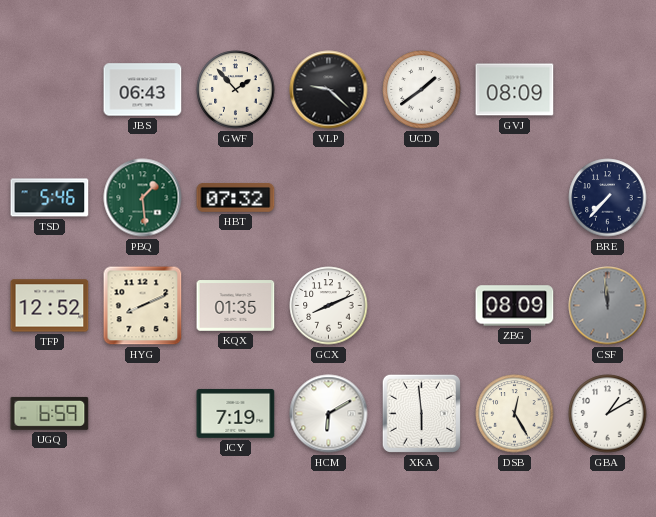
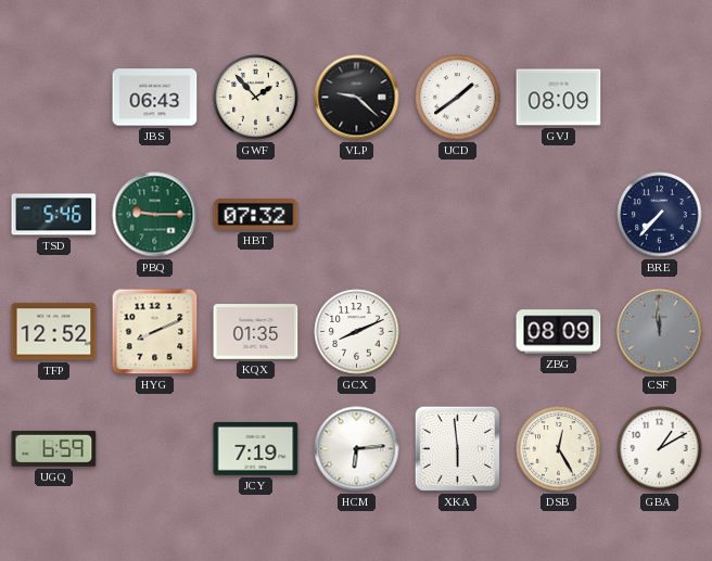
PBQ: 1:29 -> 9:15 (155, 215)
HCM: 6:10 -> 6:14 (357, 449)
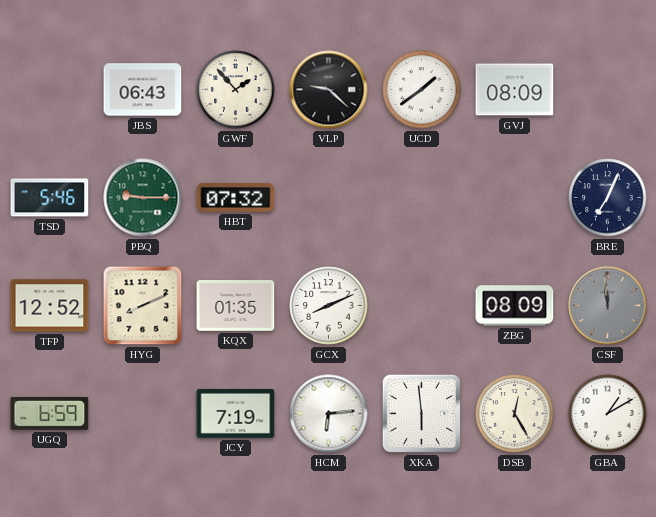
BRE: 7:37 -> 7:04 (608, 198)
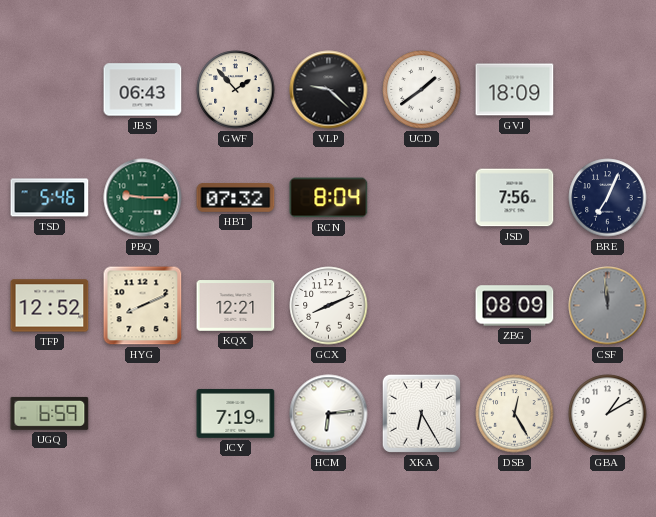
GVJ: 08:09 -> 18:09 (515, 90)
RCN: none -> 8:04 (329, 198)
JSD: none -> 7:56 (515, 198)
KQX: 01:35 -> 12:21 (236, 306)
XKA: 5:59 -> 6:25 (421, 413)
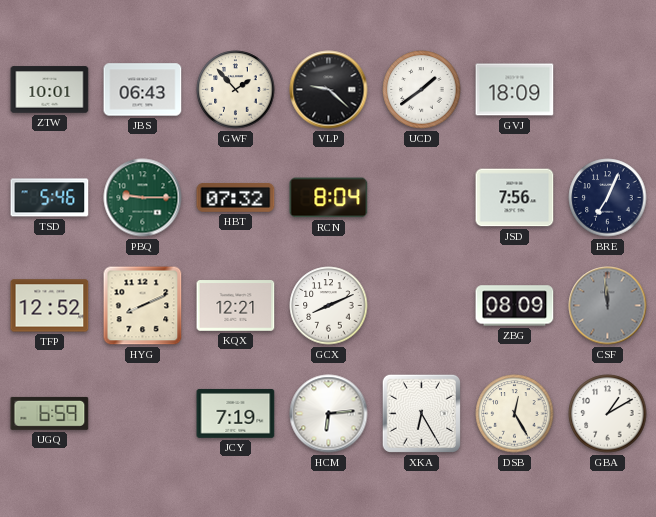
ZTW: none -> 10:01 (50, 90)
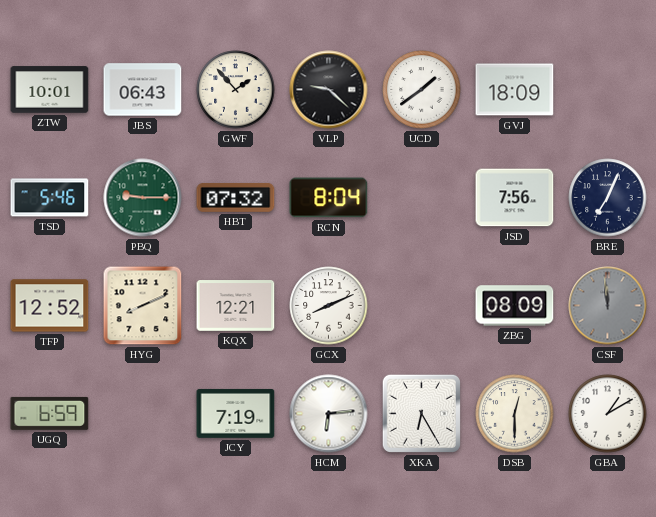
DSB: 12:25 -> 12:30 (515, 414)
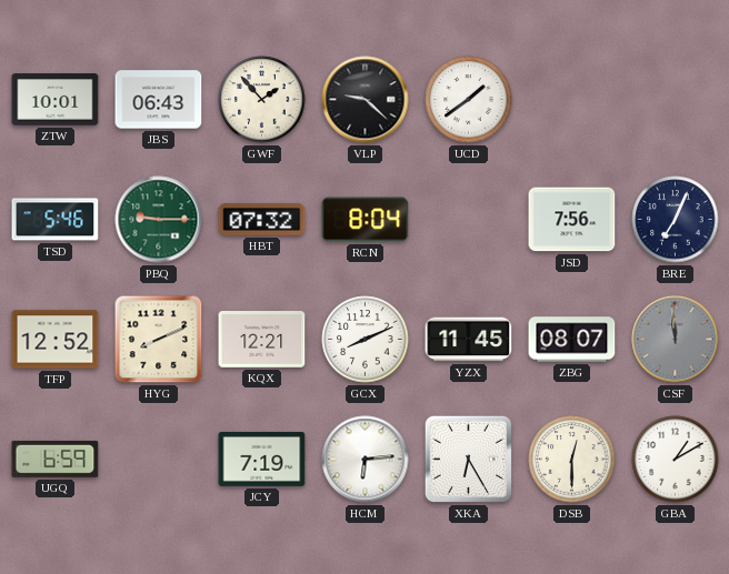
GVJ: 18:09 -> none (515, 90)
YZX: none -> 11:45 (469, 340)
ZBG: 08:09 -> 08:07 (572, 340)
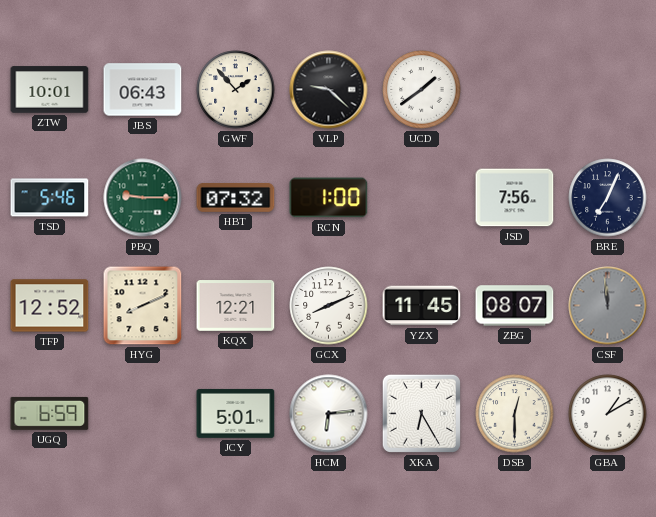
RCN: 8:04 -> 1:00 (329, 198)
JCY: 7:19 -> 5:01 (236, 413)
